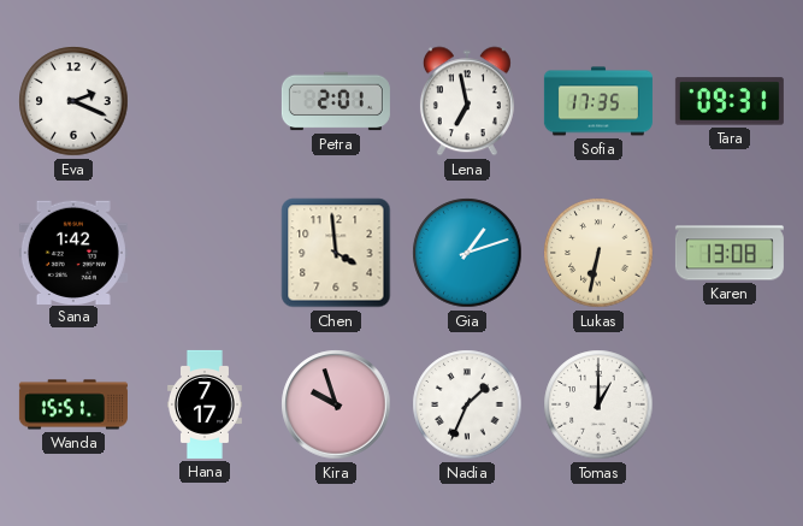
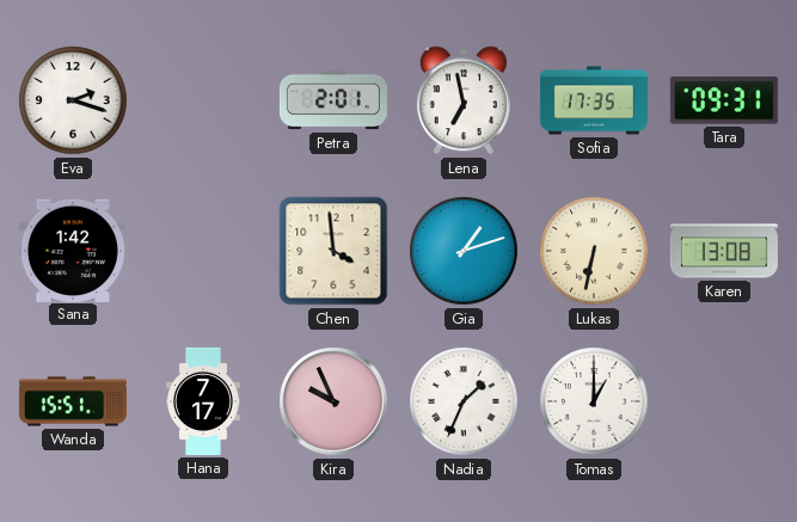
Eva: 2:19 -> 2:18 (73, 100)
Kira: 9:57 -> 9:56 (333, 401)
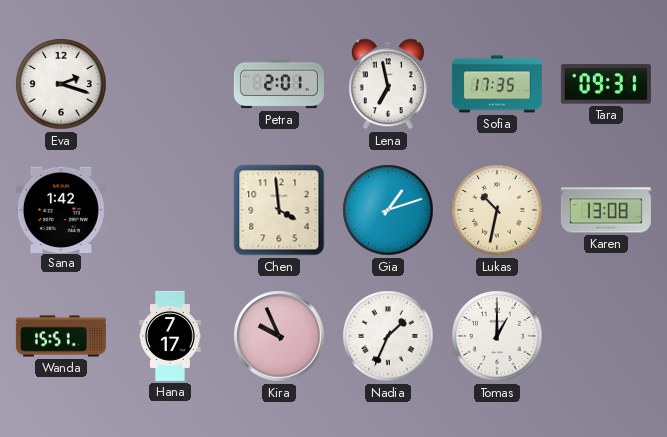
Lukas: 6:32 -> 10:32 (497, 210)
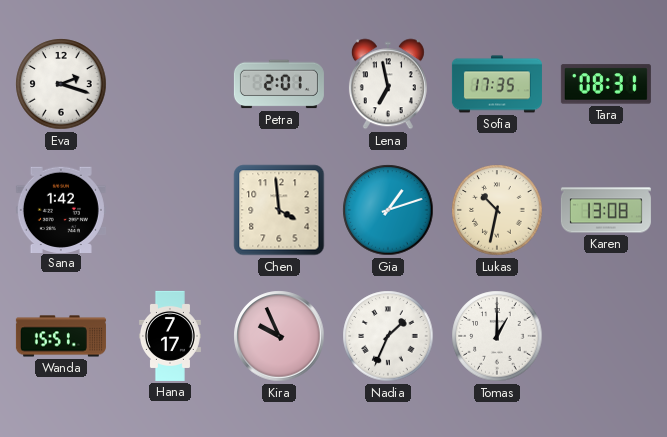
Tara: 09:31 -> 08:31 (606, 84)
